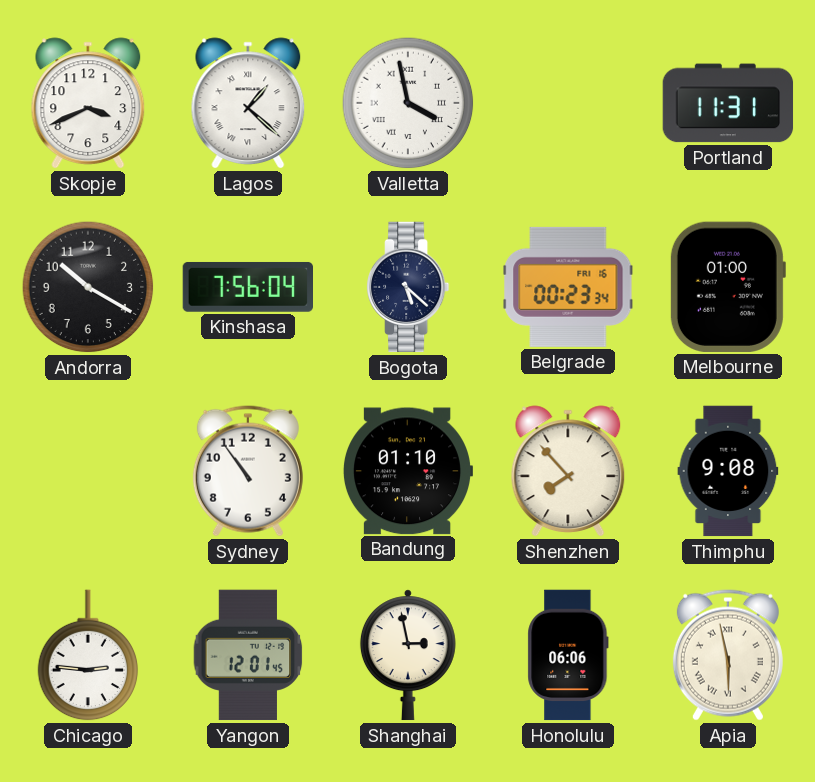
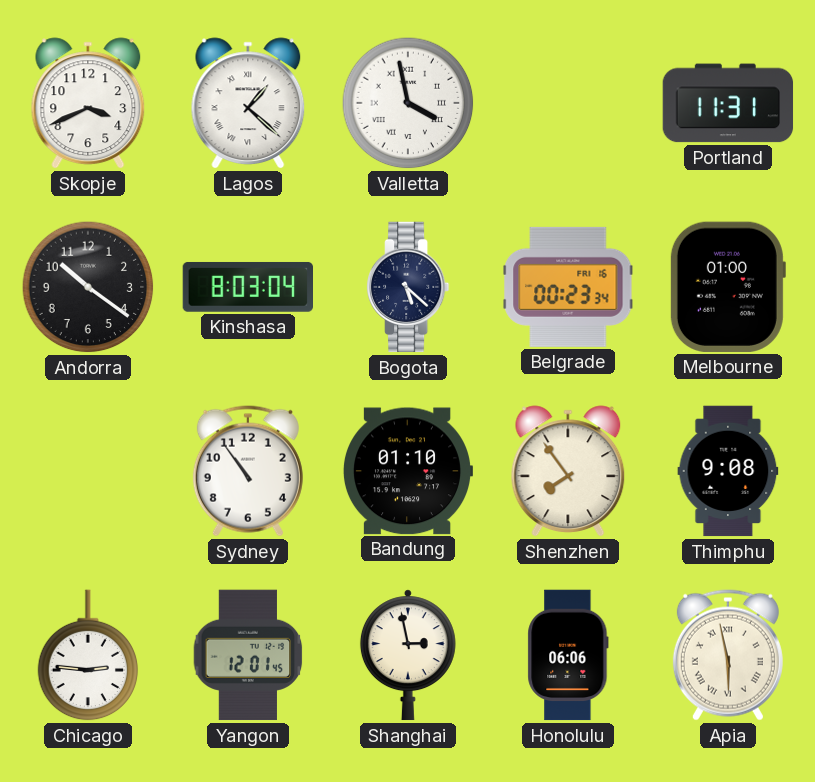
Andorra: 10:20 -> 10:21 (88, 287)
Kinshasa: 7:56 -> 8:03 (247, 287)
Shenzhen: 7:53 -> 7:54 (568, 471)
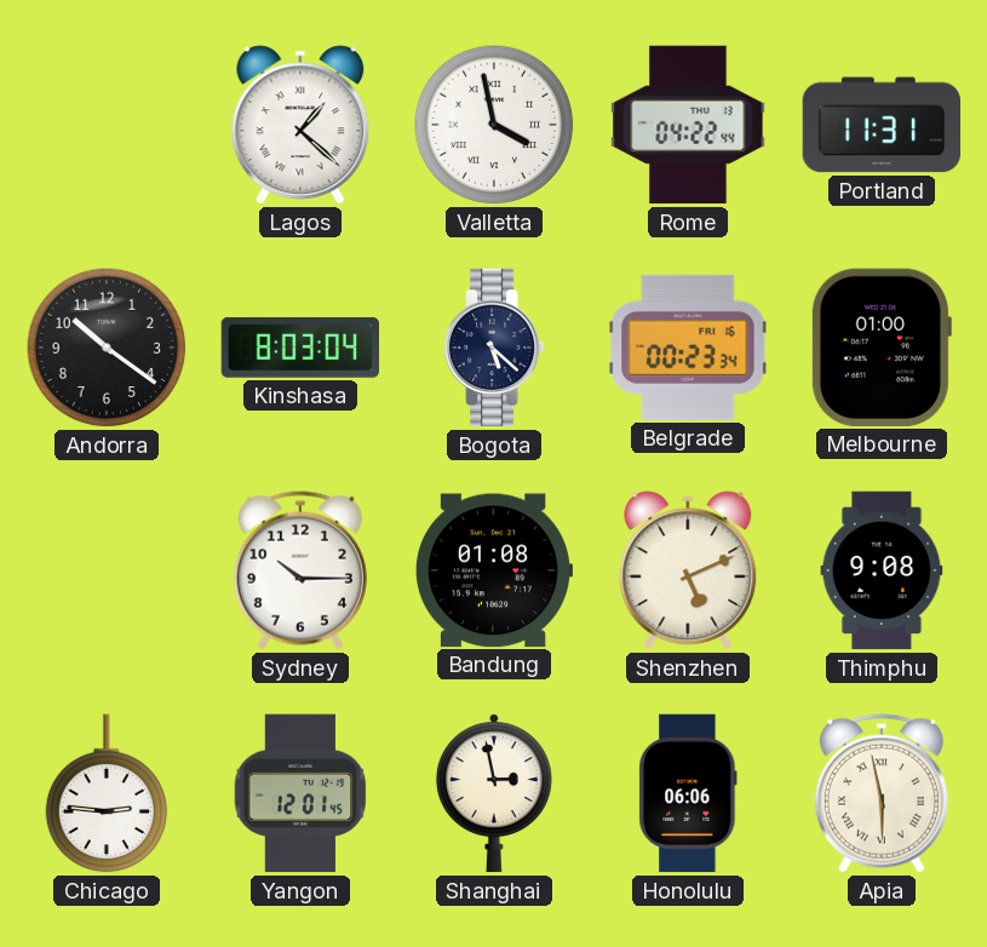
Skopje: 3:41 -> none (88, 103)
Rome: none -> 04:22 (688, 125)
Sydney: 10:54 -> 10:15 (300, 570)
Bandung: 01:10 -> 01:08 (493, 570)
Shenzhen: 7:54 -> 5:11 (688, 570)
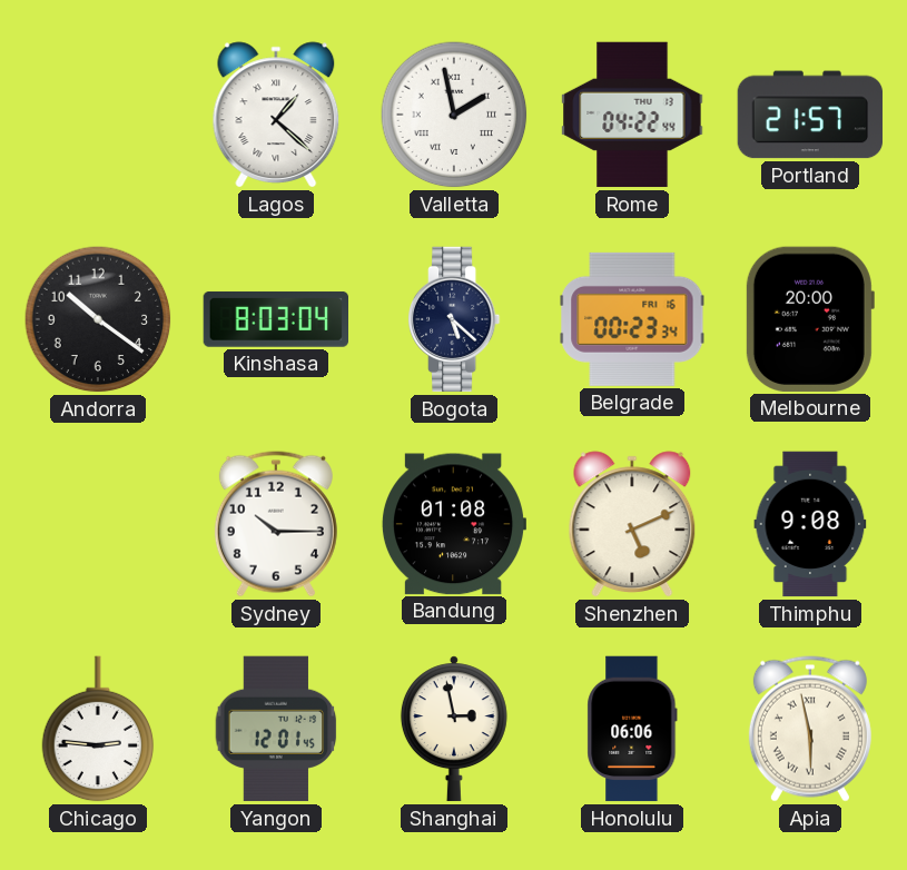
Valletta: 3:58 -> 1:58 (454, 115)
Portland: 11:31 -> 21:57 (810, 115)
Melbourne: 01:00 -> 20:00 (809, 319)
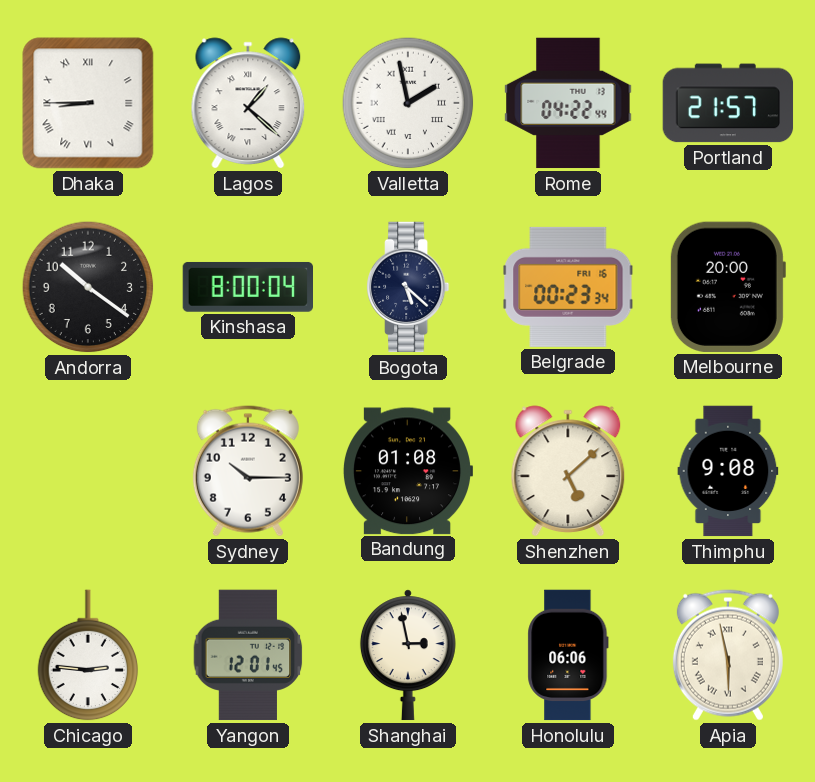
Dhaka: none -> 8:45 (88, 103)
Kinshasa: 8:03 -> 8:00 (247, 287)
Shenzhen: 5:11 -> 5:08 (568, 471)
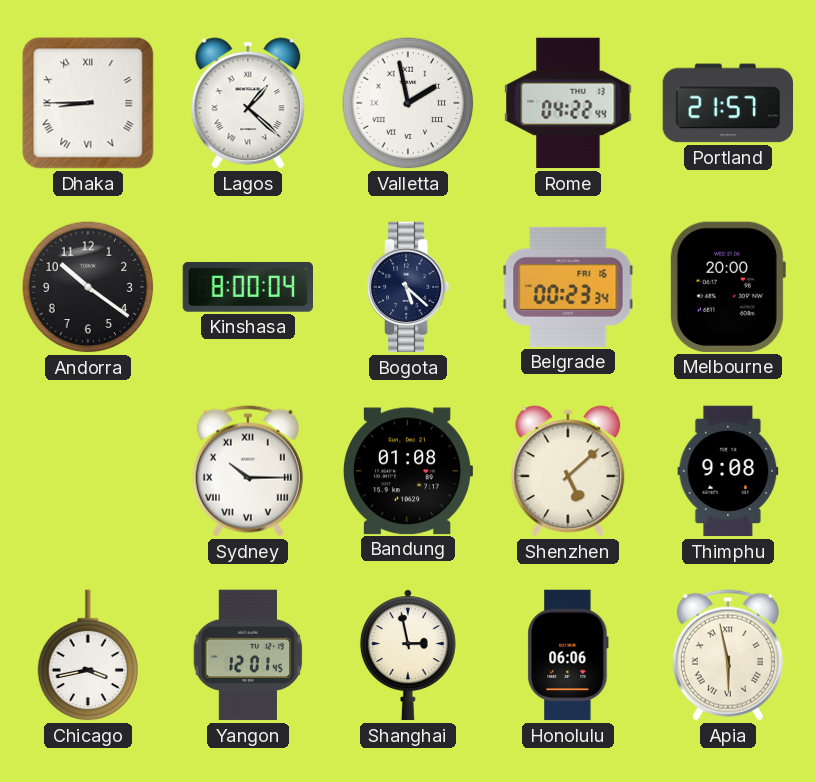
Sydney numerals: Arabic -> Roman (248, 471)
Chicago: 2:46 -> 3:43 (88, 655)
